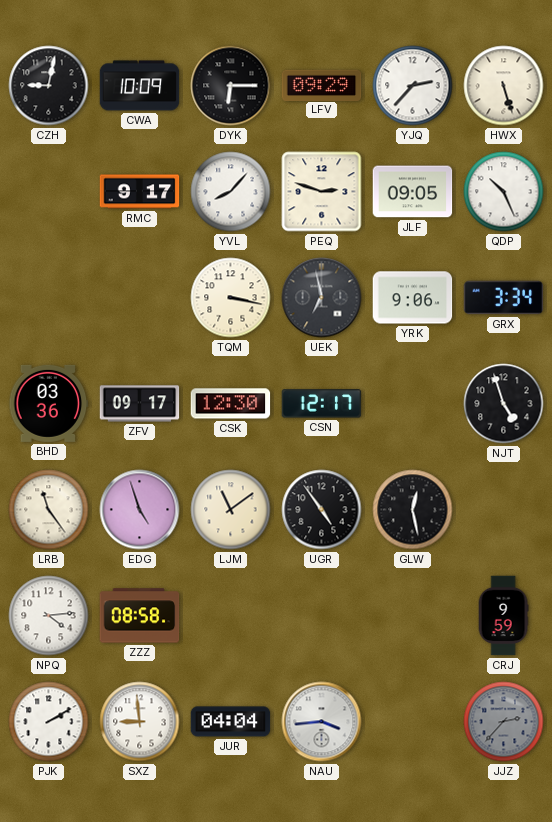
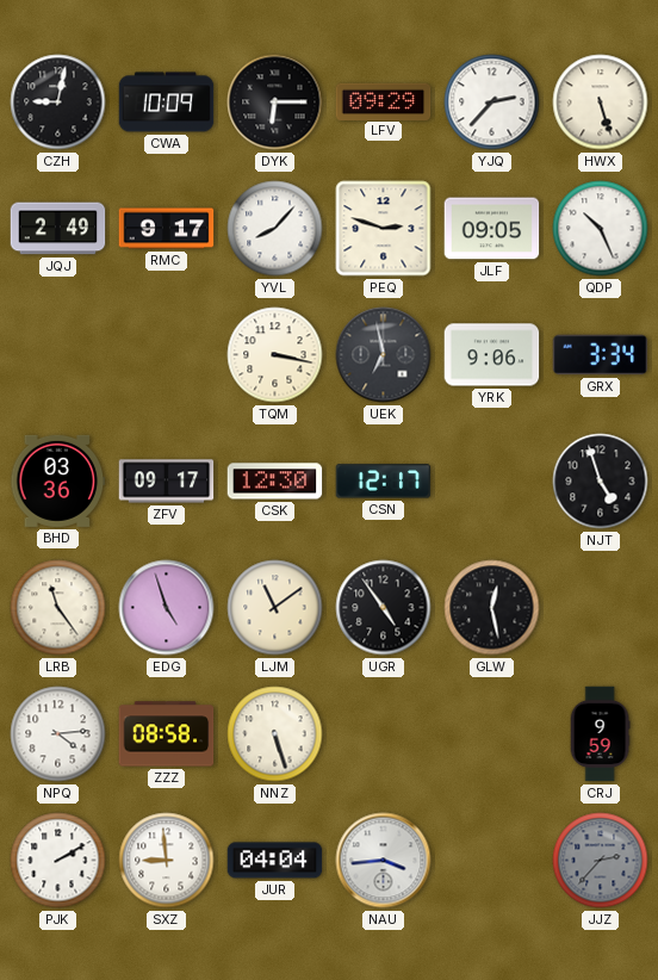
JQJ: none -> 2:49 (58, 229)
NNZ: none -> 5:27 (275, 734)
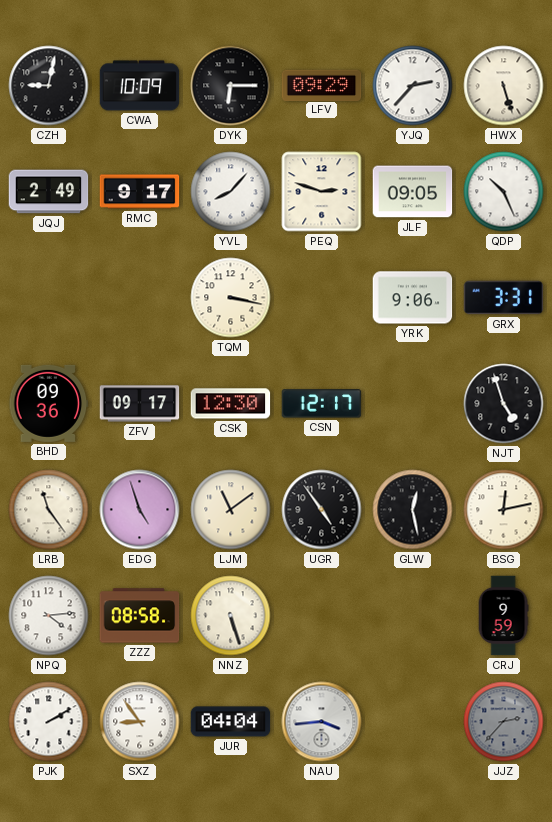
UEK: 6:58 -> none (384, 355)
GRX: 3:34 -> 3:31 (504, 298)
BHD: 03:36 -> 09:36 (49, 403)
BSG: none -> 12:13 (504, 510)
SXZ: 8:59 -> 8:54 (140, 722)
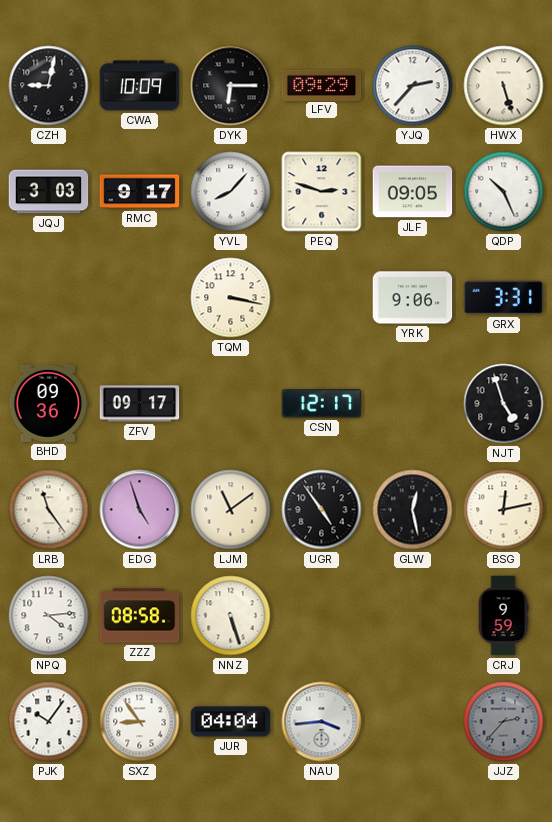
JQJ: 2:49 -> 3:03 (49, 192)
CSK: 12:30 -> none (231, 404)
PJK: 2:10 -> 10:06 (49, 722)
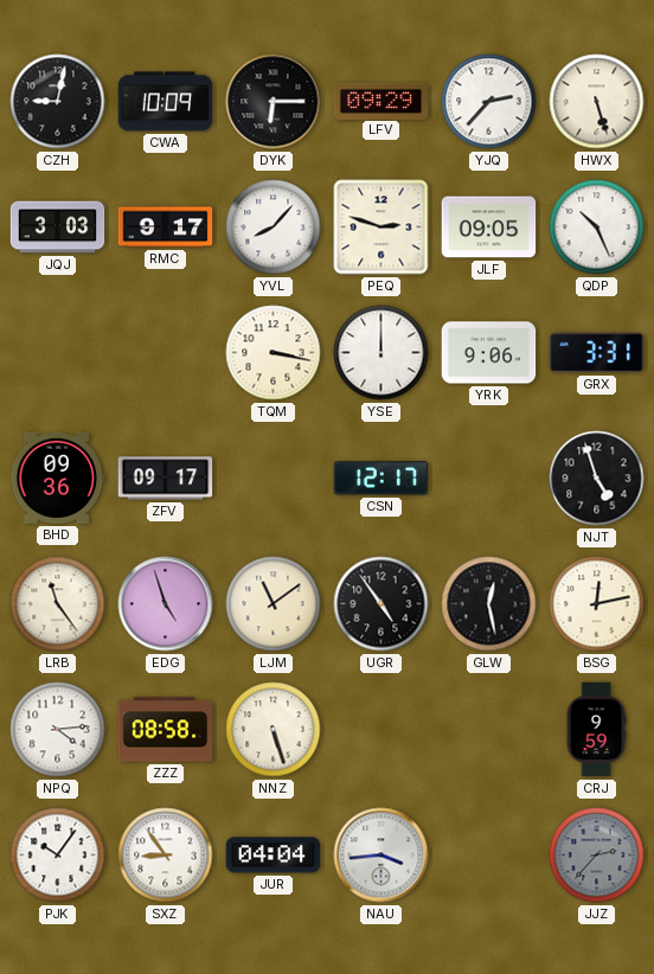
YSE: none -> 12:00 (381, 353)
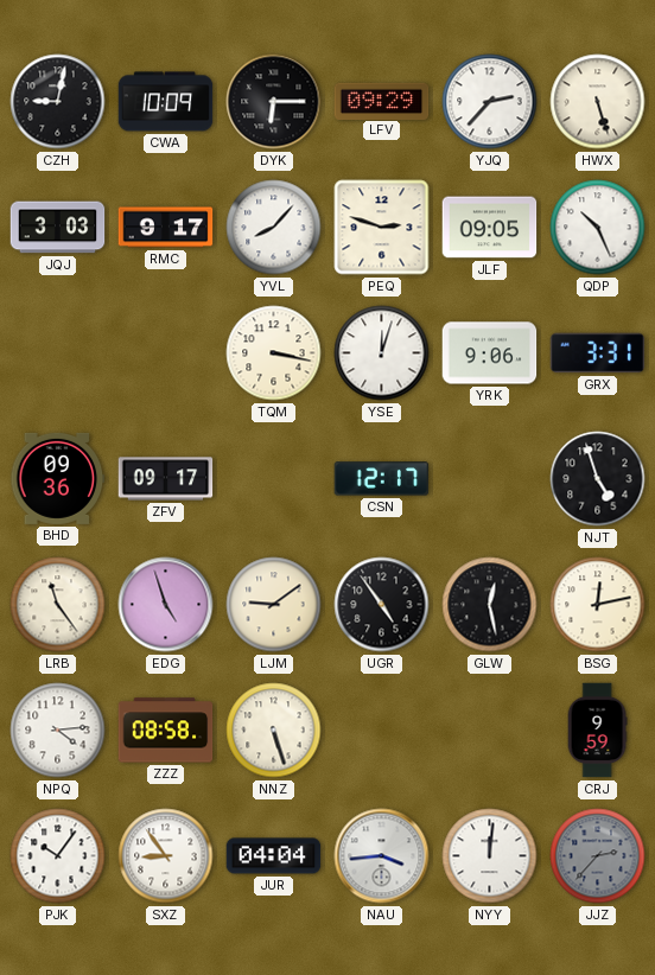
YSE: 12:00 -> 12:03 (382, 353)
LJM: 11:09 -> 9:09 (274, 605)
NYY: none -> 12:01 (490, 856)
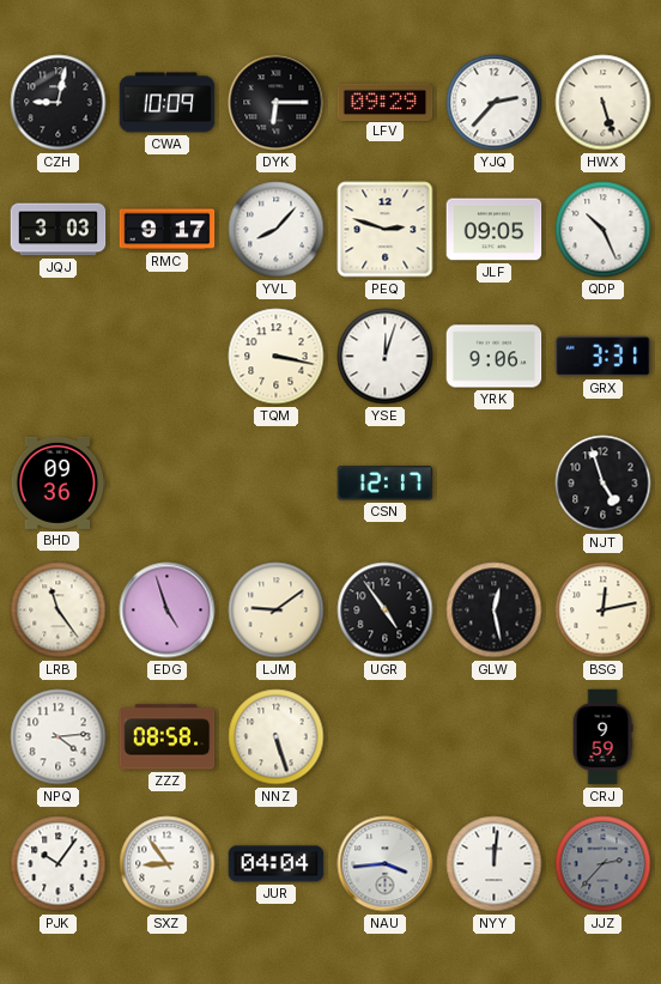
ZFV: 09:17 -> none (166, 479)
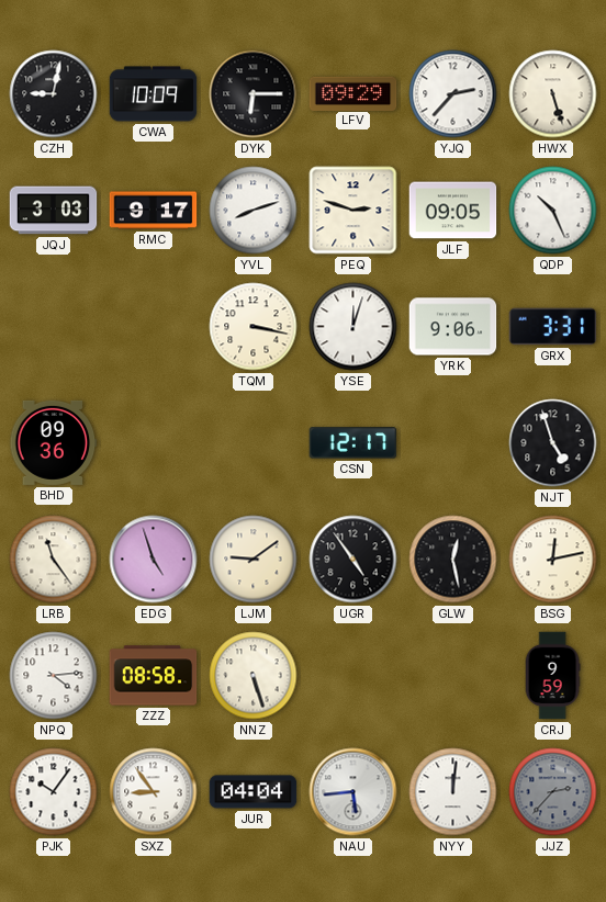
YVL: 8:07 -> 8:12 (254, 211)
NAU: 3:44 -> 5:44 (353, 792)
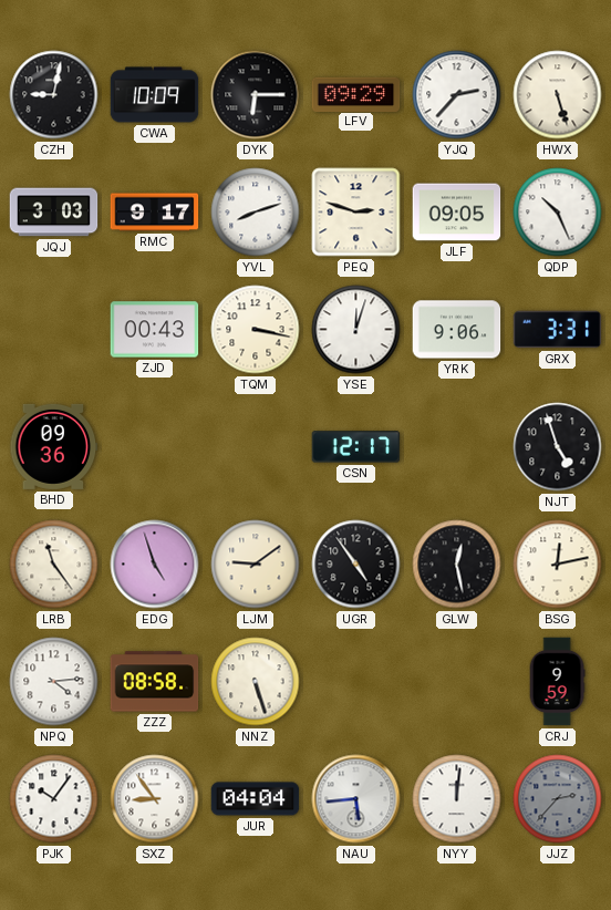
ZJD: none -> 00:43 (155, 330)
